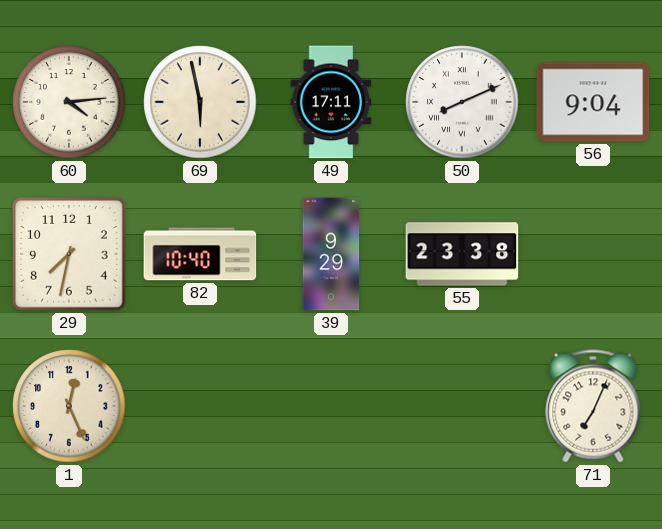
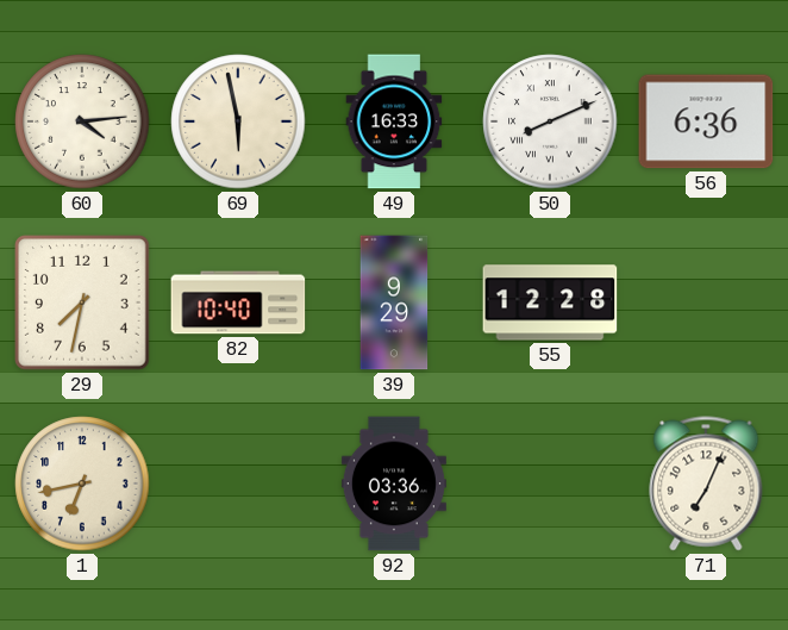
49: 17:11 -> 16:33 (394, 121)
56: 9:04 -> 6:36 (706, 121)
55: 23:38 -> 12:28 (550, 302)
1: 12:26 -> 6:43 (82, 484)
92: none -> 03:36 (394, 484)
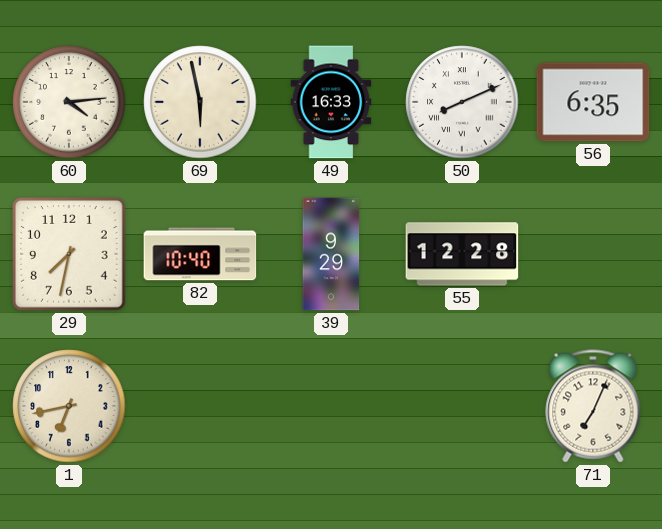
56: 6:36 -> 6:35 (593, 102)
92: 03:36 -> none (394, 484)
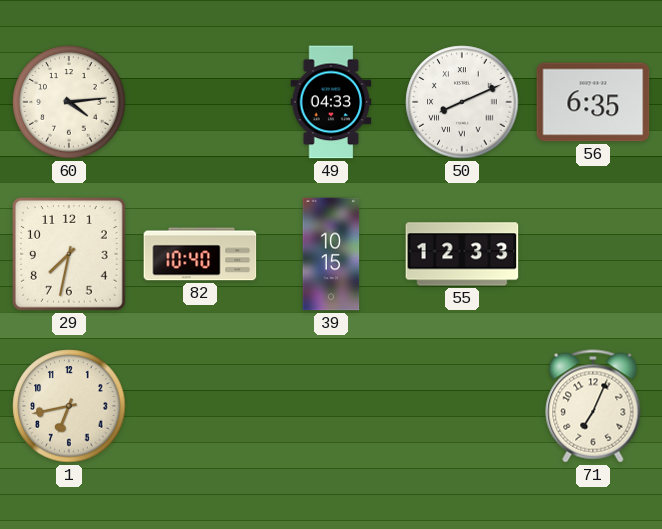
69: 5:58 -> none (200, 102)
49: 16:33 -> 04:33 (331, 102)
39: 9:29 -> 10:15 (331, 254)
55: 12:28 -> 12:33 (462, 254)
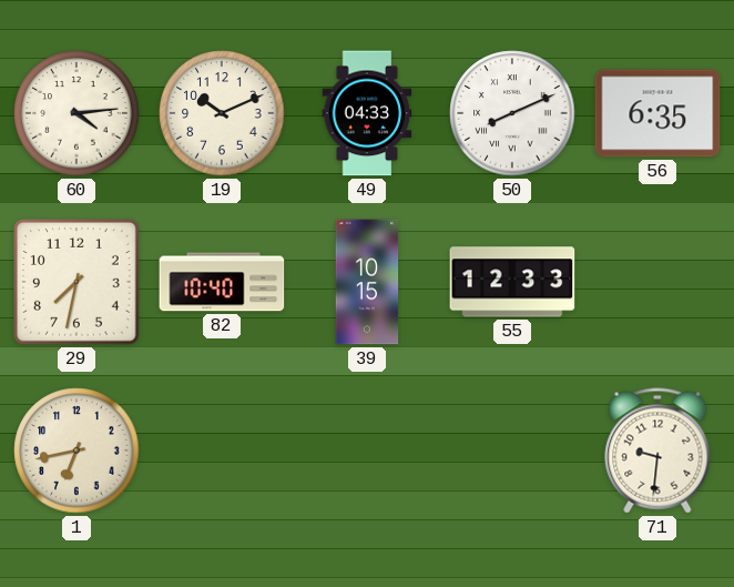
19: none -> 10:11 (222, 113)
71: 7:04 -> 9:31 (657, 451)
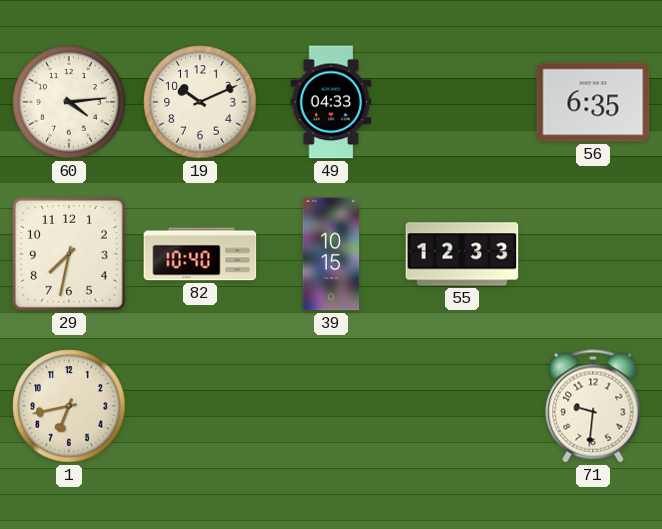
50: 8:11 -> none (512, 113)
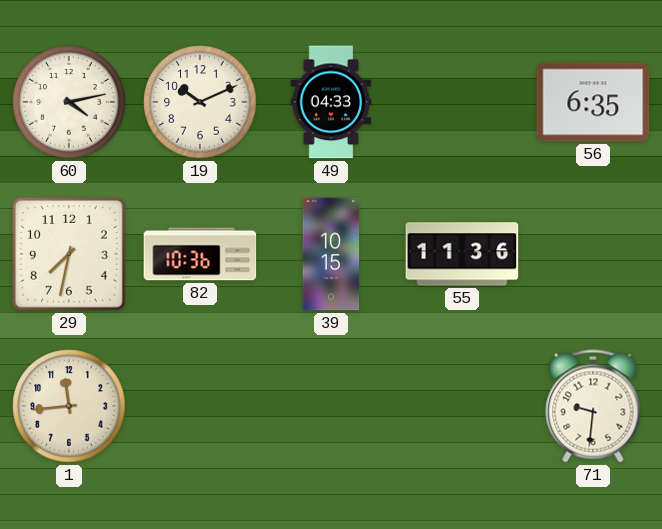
60: 4:14 -> 4:13 (69, 102)
82: 10:40 -> 10:36 (200, 254)
55: 12:33 -> 11:36 (462, 254)
1: 6:43 -> 11:44 (69, 406)
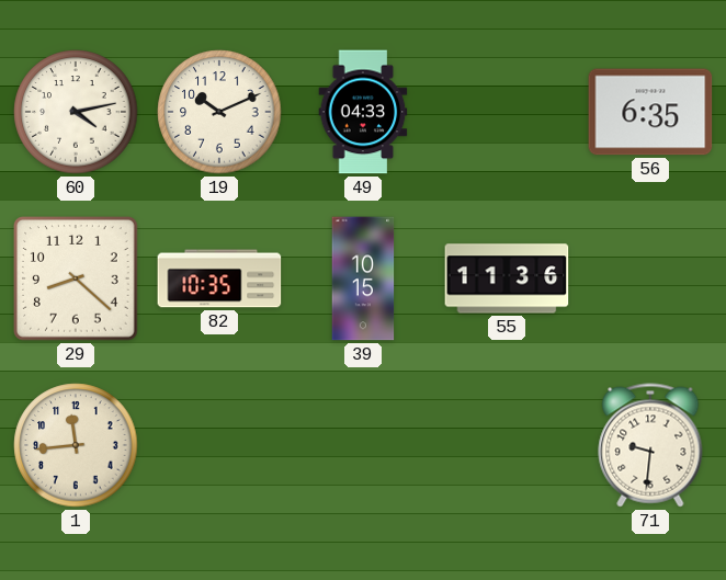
29: 7:32 -> 8:22 (77, 280)
82: 10:36 -> 10:35 (219, 278)
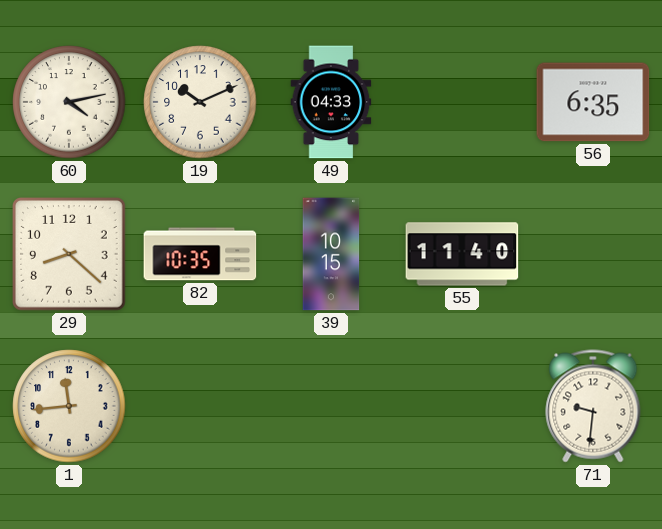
55: 11:36 -> 11:40 (462, 254)
